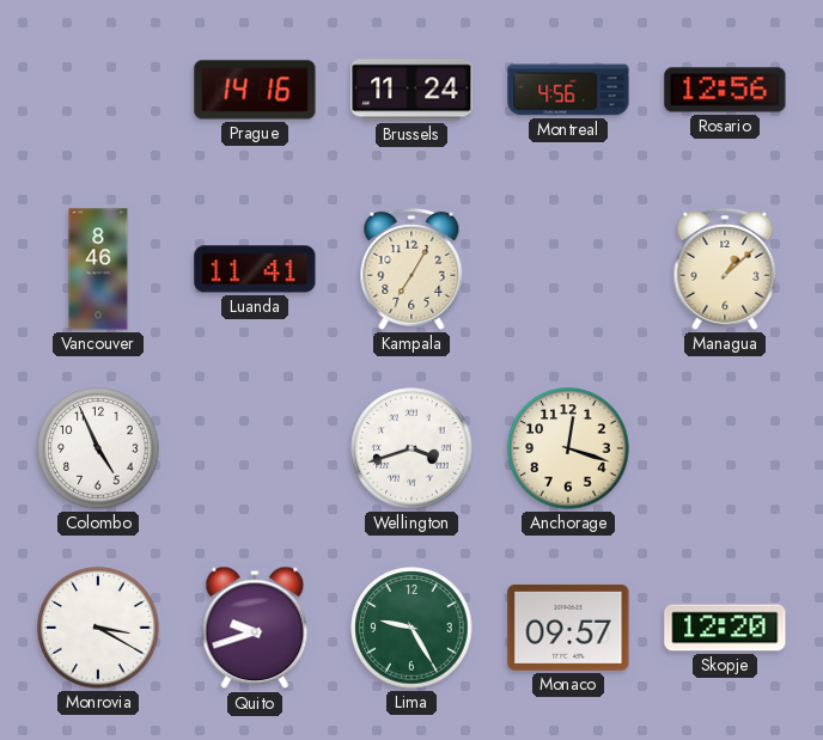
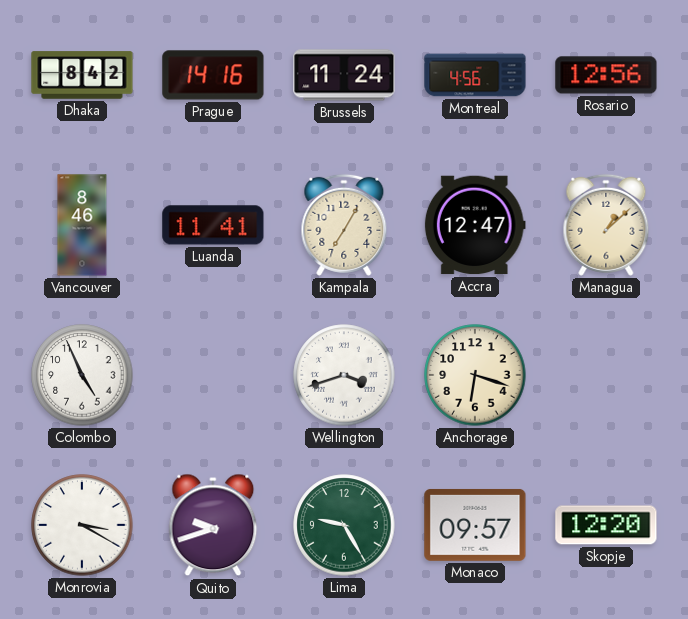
Dhaka: none -> 8:42 (82, 75)
Accra: none -> 12:47 (475, 225)
Anchorage: 12:18 -> 6:18 (475, 375)
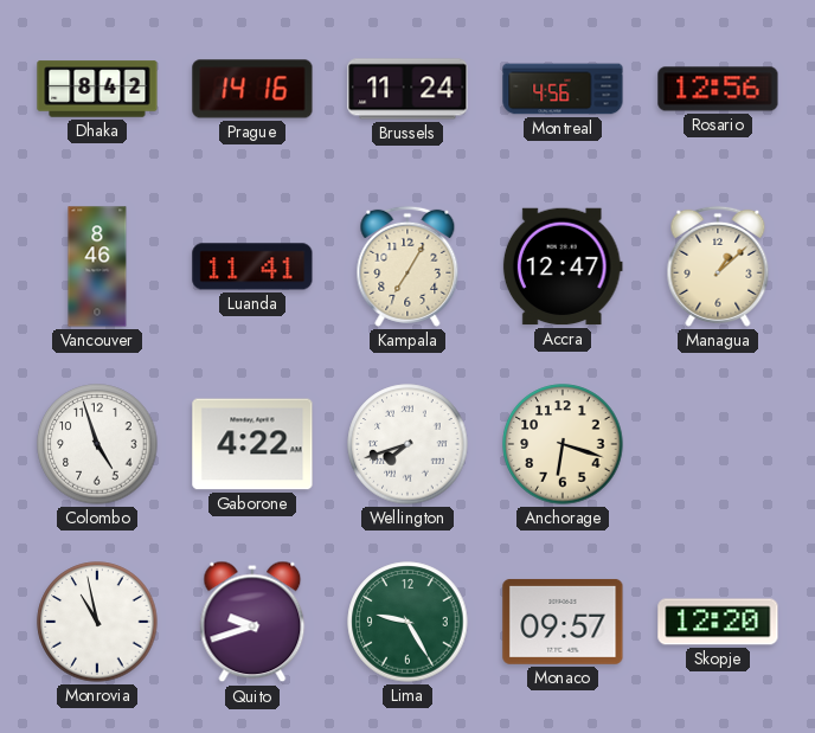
Colombo: 4:56 -> 4:57 (97, 444)
Gaborone: none -> 4:22 (252, 444)
Wellington: 3:42 -> 7:42 (407, 444)
Monrovia: 3:20 -> 10:58 (97, 622)
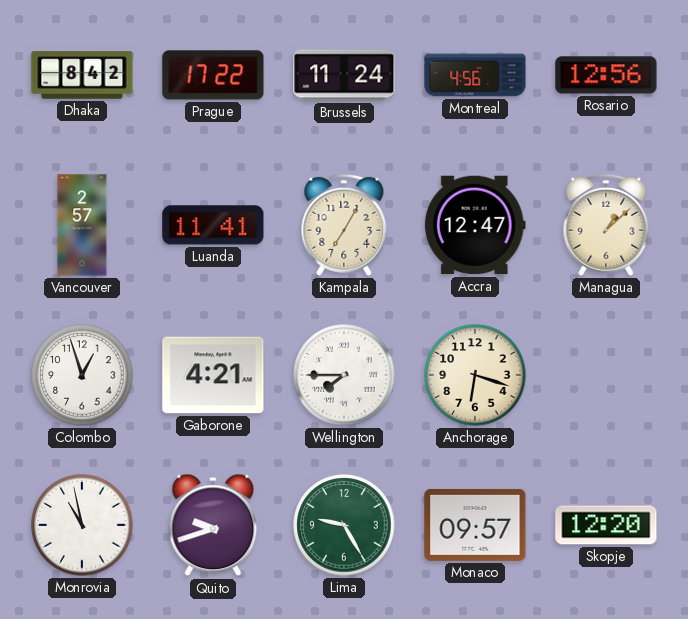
Prague: 14:16 -> 17:22 (213, 75)
Vancouver: 8:46 -> 2:57 (82, 225)
Colombo: 4:57 -> 12:57 (82, 375)
Gaborone: 4:22 -> 4:21 (213, 375)
Wellington: 7:42 -> 7:45 (344, 375)
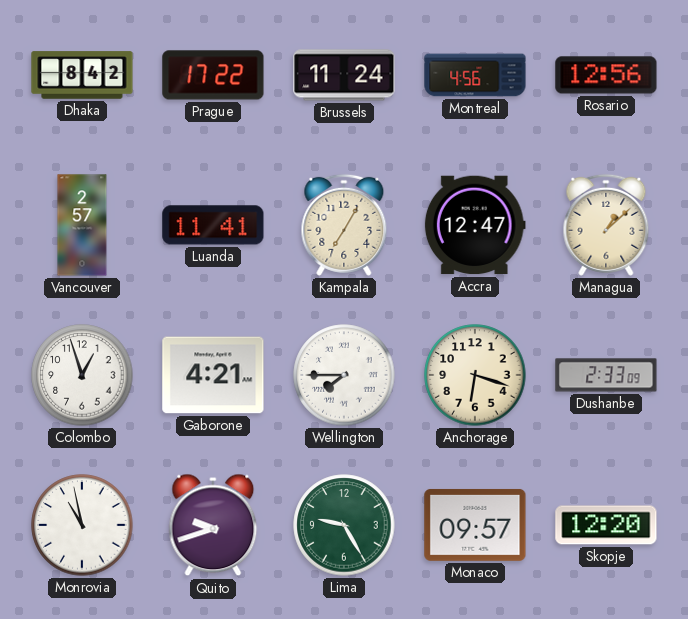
Dushanbe: none -> 2:33 (606, 375)
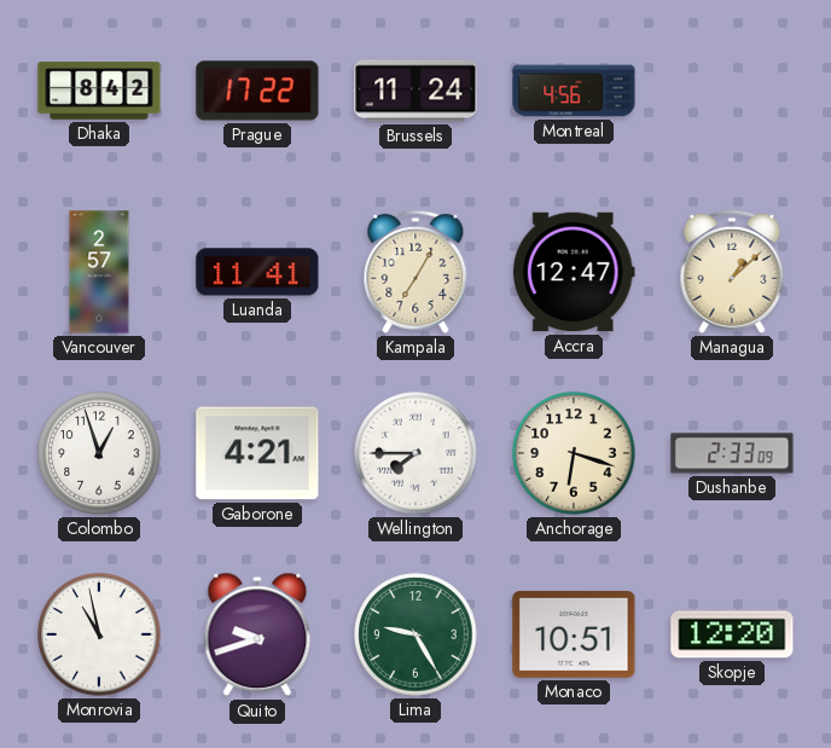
Rosario: 12:56 -> none (606, 75)
Monaco: 09:57 -> 10:51 (574, 634)
